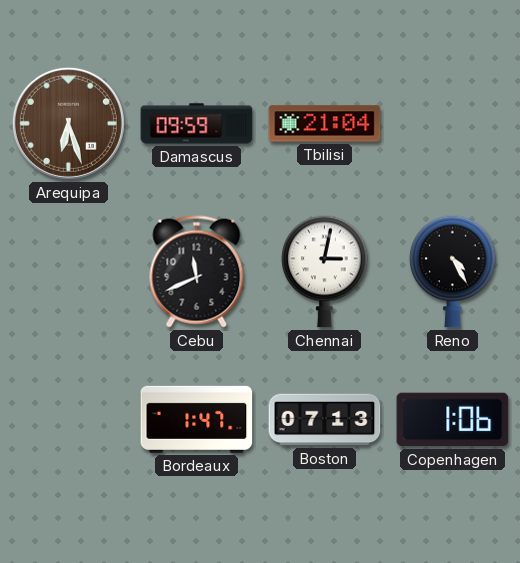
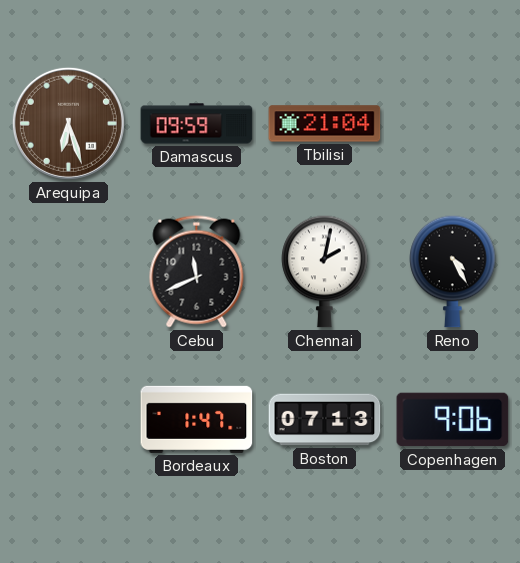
Chennai: 3:02 -> 2:02 (325, 271)
Copenhagen: 1:06 -> 9:06 (453, 420)
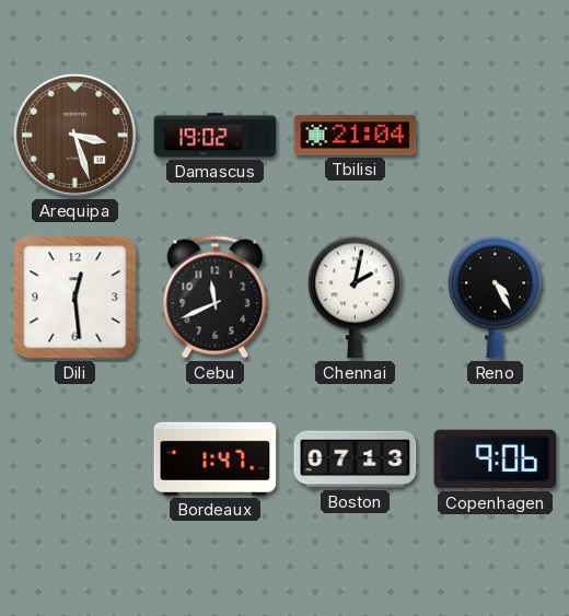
Arequipa: 6:27 -> 3:27 (74, 135)
Damascus: 09:59 -> 19:02 (216, 136)
Dili: none -> 12:29 (76, 298)
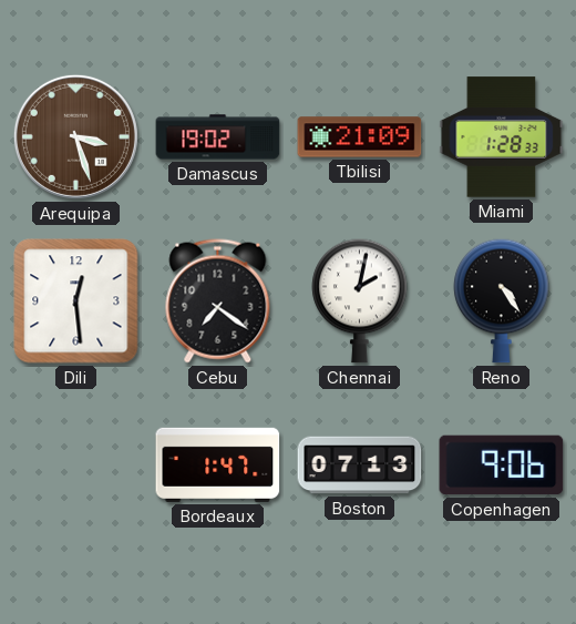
Tbilisi: 21:04 -> 21:09 (360, 137)
Miami: none -> 1:28 (502, 137)
Cebu: 11:41 -> 7:21 (218, 301)
Reno: 4:25 -> 4:24 (502, 300)
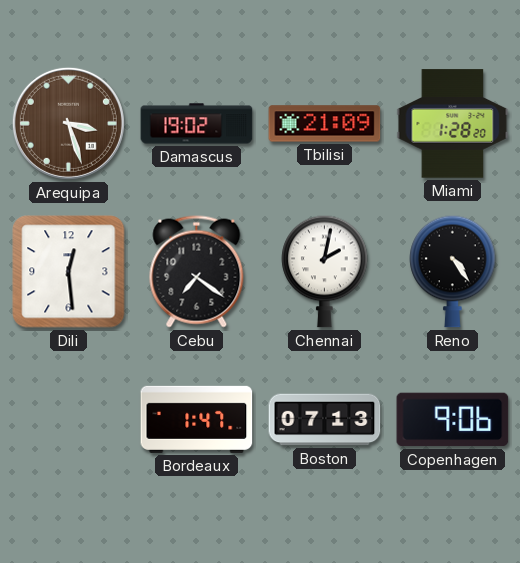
Miami: 1:28:33 -> 1:28:20 (453, 124)
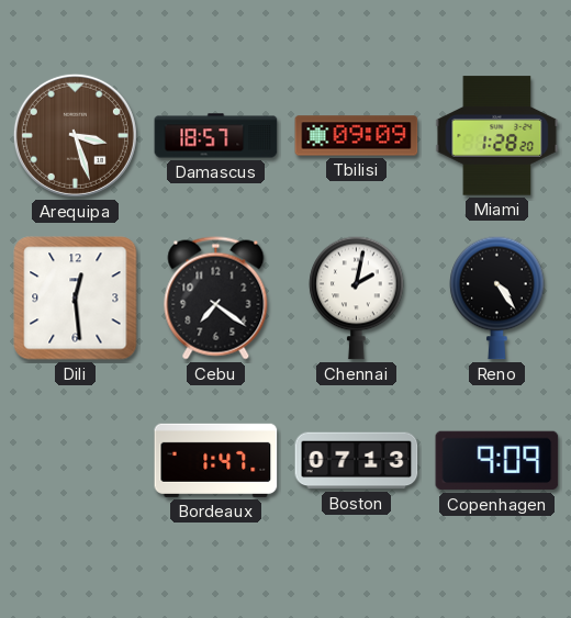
Damascus: 19:02 -> 18:57 (216, 136)
Tbilisi: 21:09 -> 09:09 (357, 136)
Copenhagen: 9:06 -> 9:09 (497, 461)
